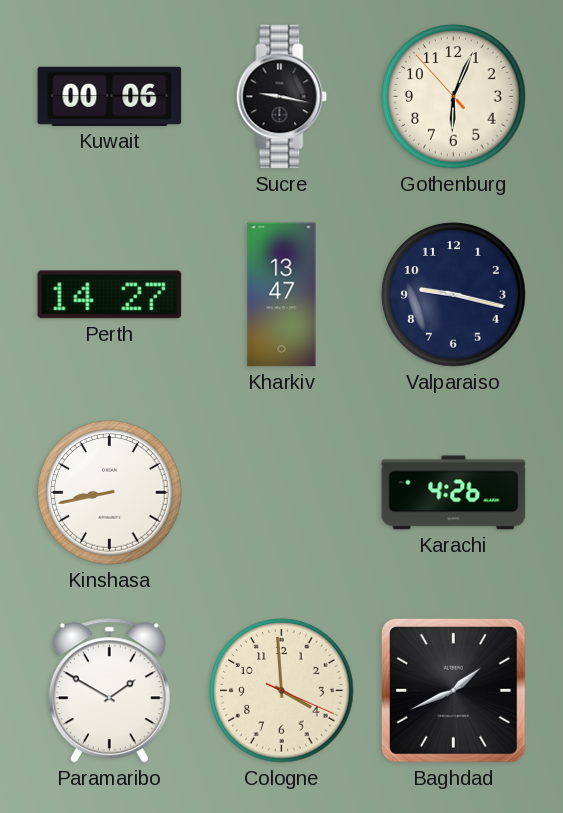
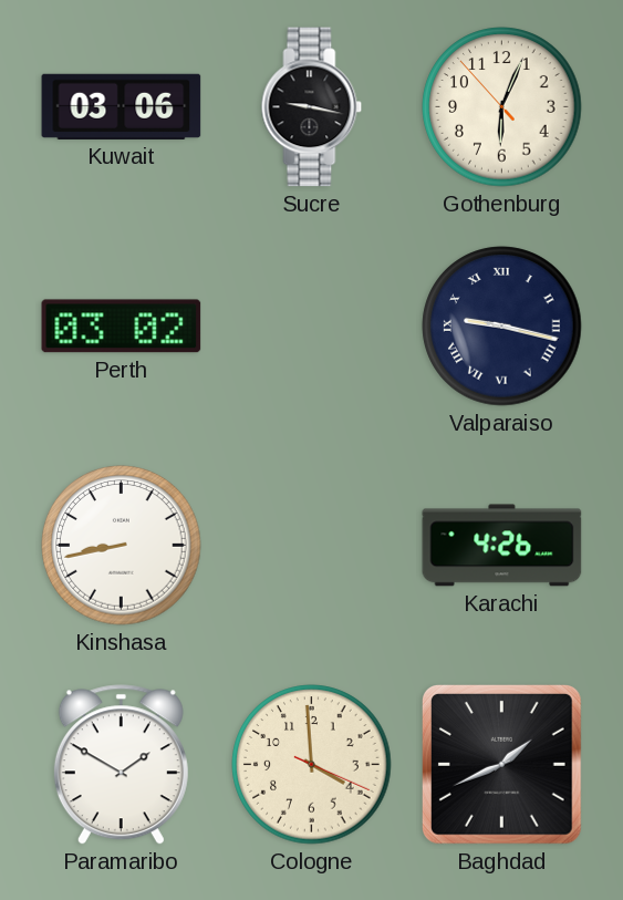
Kuwait: 00:06 -> 03:06 (122, 106)
Perth: 14:27 -> 03:02 (122, 327)
Kharkiv: 13:47 -> none (282, 295)
Valparaiso numerals: Arabic -> Roman (502, 327)
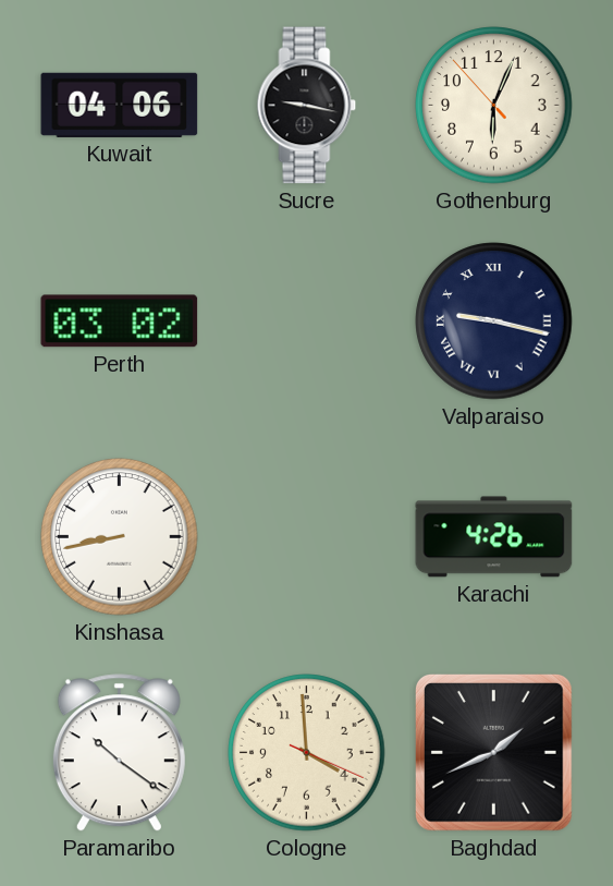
Kuwait: 03:06 -> 04:06 (120, 105)
Paramaribo: 1:50 -> 10:21 (119, 753)
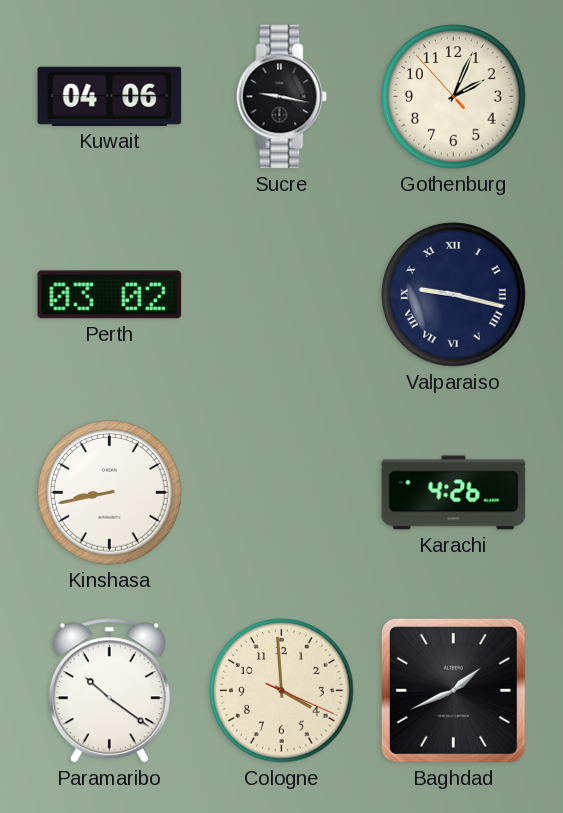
Gothenburg: 6:03 -> 2:03 (454, 97)
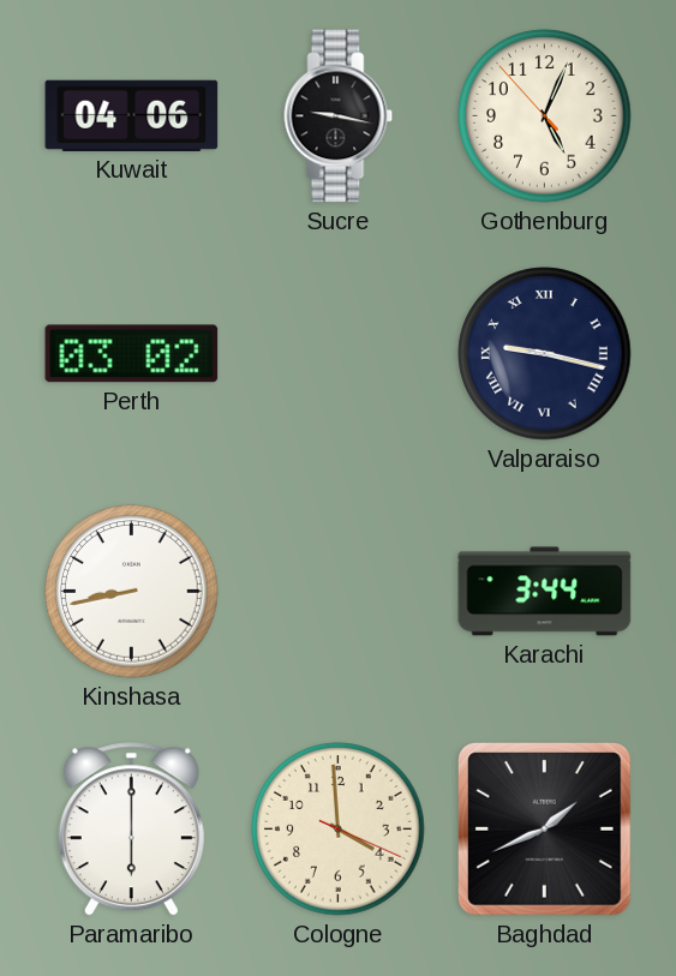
Gothenburg: 2:03 -> 5:03 (545, 116)
Karachi: 4:26 -> 3:44 (545, 592)
Paramaribo: 10:21 -> 6:00 (131, 830)
